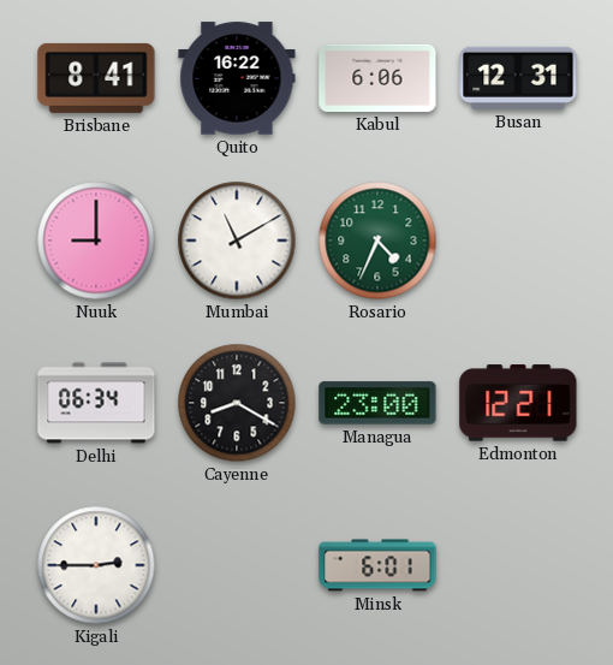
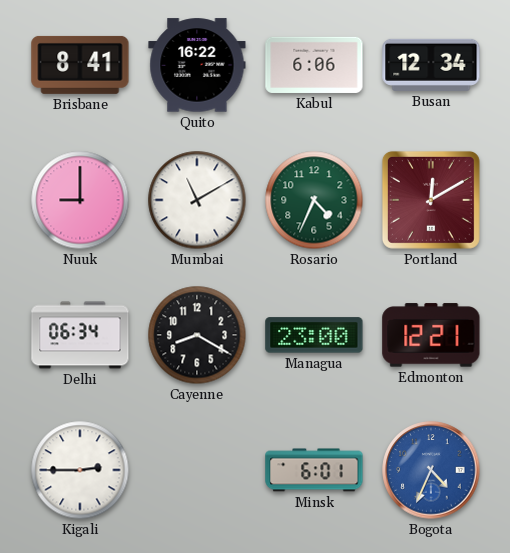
Busan: 12:31 -> 12:34 (431, 65)
Portland: none -> 12:10 (431, 200)
Bogota: none -> 4:34 (431, 470)
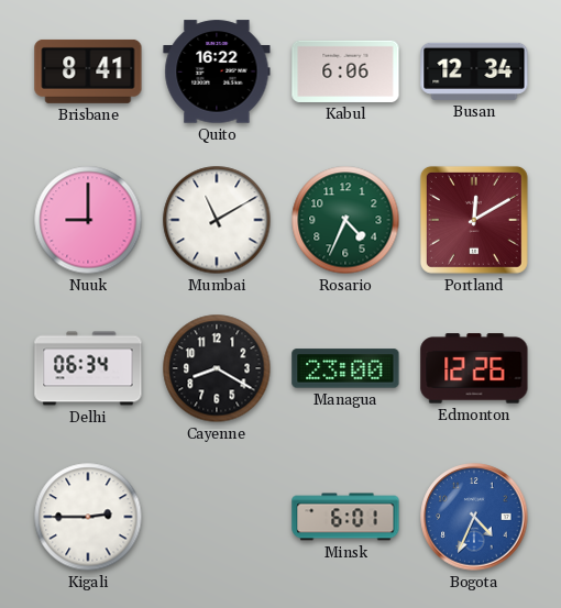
Edmonton: 12:21 -> 12:26 (474, 368)
